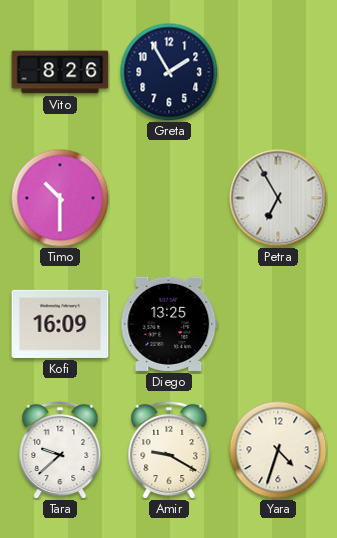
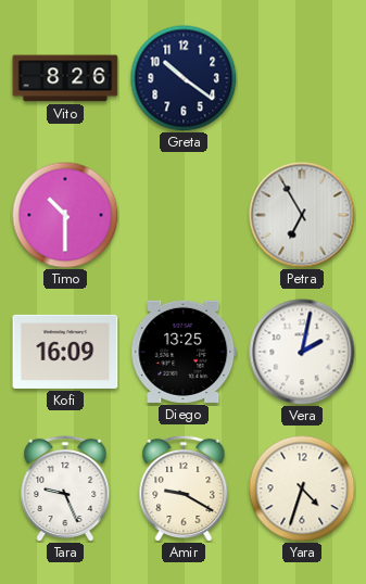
Greta: 1:55 -> 10:21 (184, 78)
Vera: none -> 2:02 (302, 352)
Tara: 9:38 -> 9:26 (65, 488)
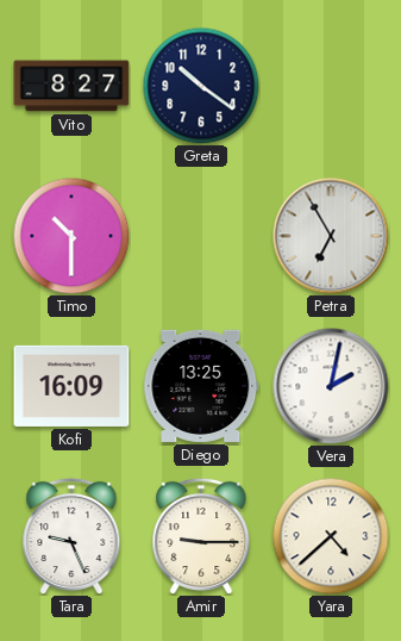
Vito: 8:26 -> 8:27 (71, 86)
Amir: 9:20 -> 9:15 (201, 536)
Yara: 4:33 -> 4:38 (331, 536)
